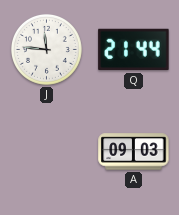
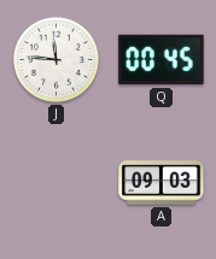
Q: 21:44 -> 00:45 (162, 60)
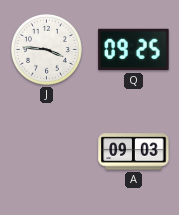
J: 11:46 -> 3:46 (46, 49)
Q: 00:45 -> 09:25 (134, 50)
